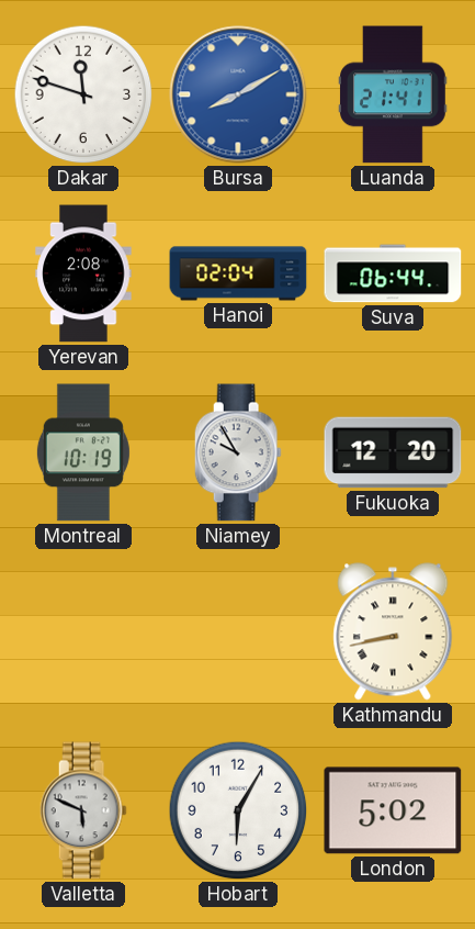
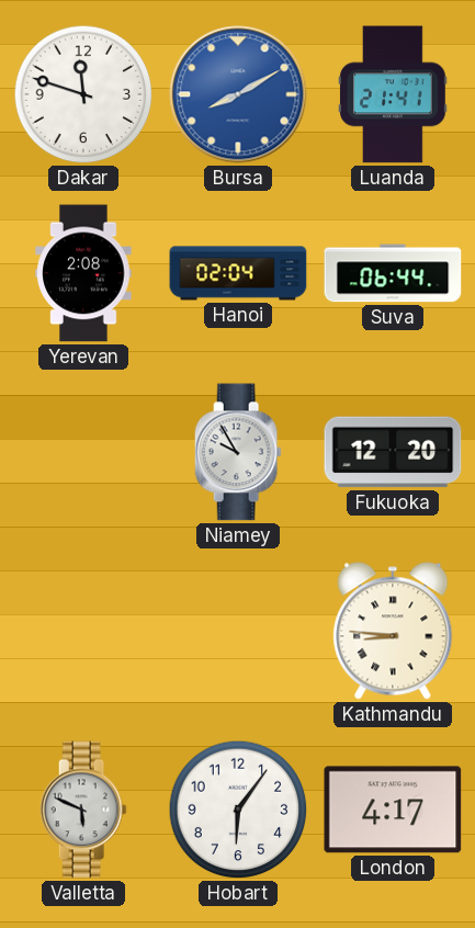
Montreal: 10:19 -> none (83, 452)
Kathmandu: 8:43 -> 8:46 (393, 631)
Hobart: 6:05 -> 6:06 (238, 810)
London: 5:02 -> 4:17 (393, 810)
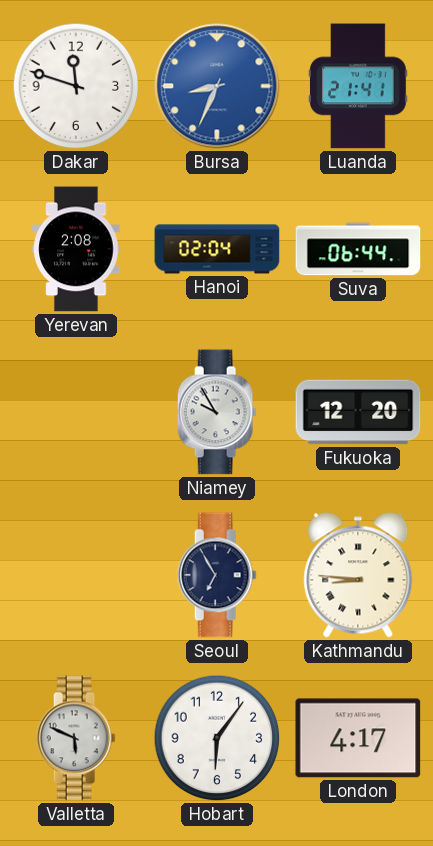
Bursa: 8:10 -> 8:34 (217, 86)
Seoul: none -> 6:55 (217, 575)
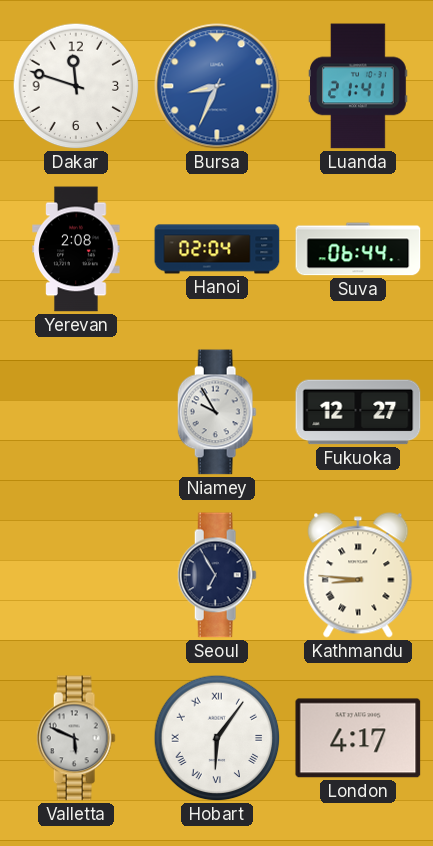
Fukuoka: 12:20 -> 12:27 (358, 412)
Hobart numerals: Arabic -> Roman (217, 738)
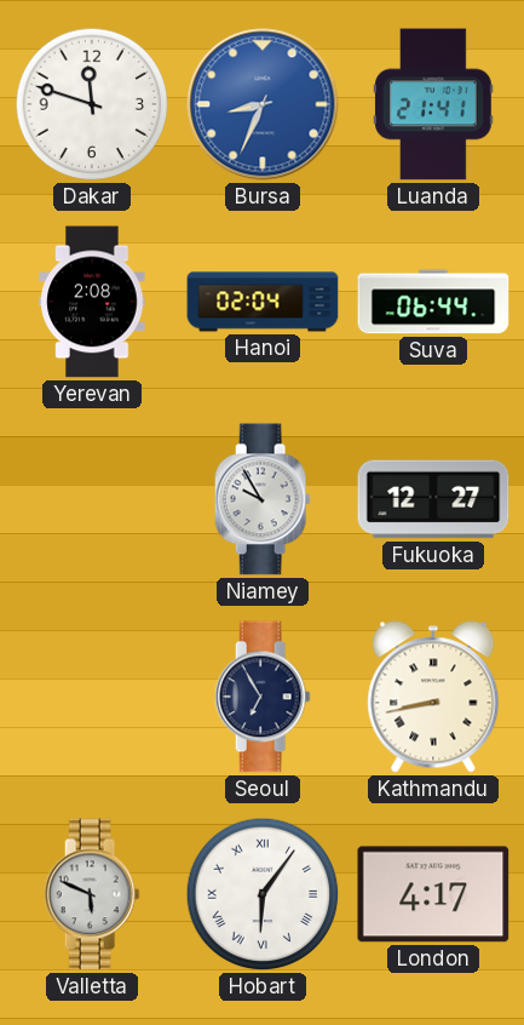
Kathmandu: 8:46 -> 8:43 (433, 697)
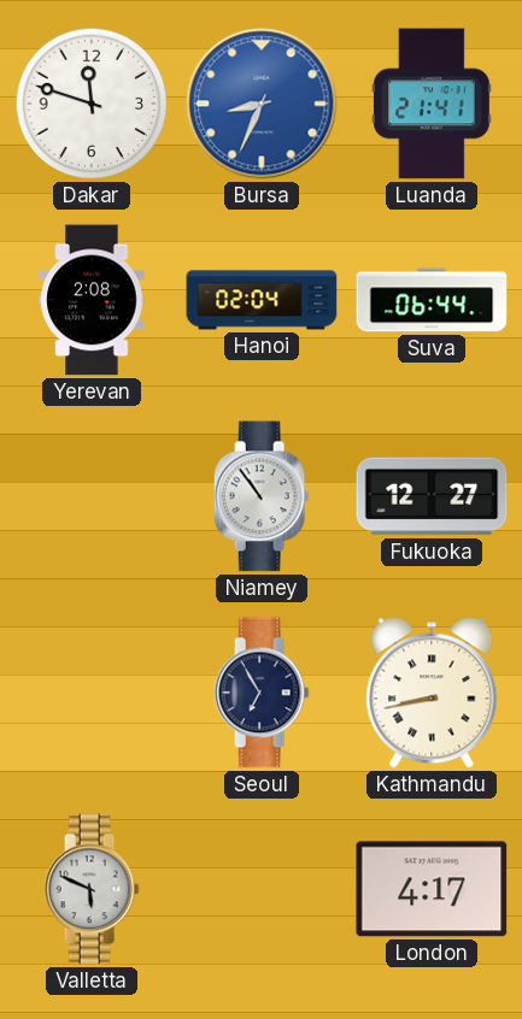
Niamey: 9:55 -> 10:54 (262, 496)
Hobart: 6:06 -> none (263, 894)
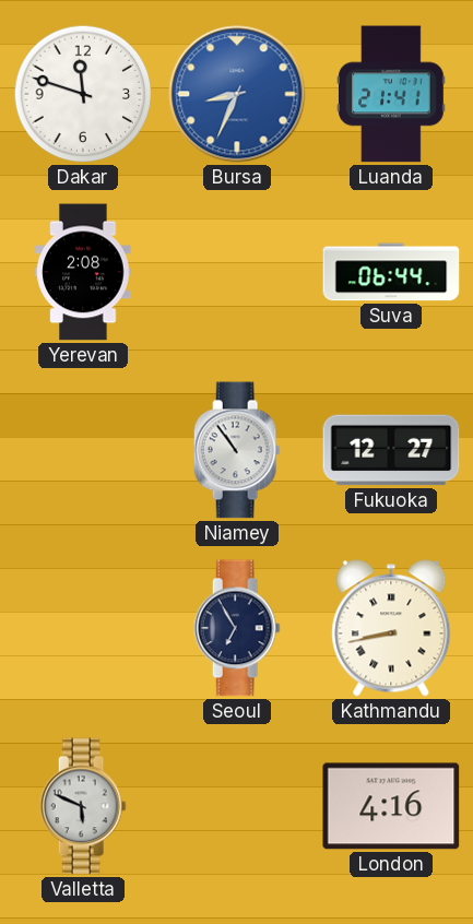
Hanoi: 02:04 -> none (262, 300)
London: 4:17 -> 4:16 (391, 806)
